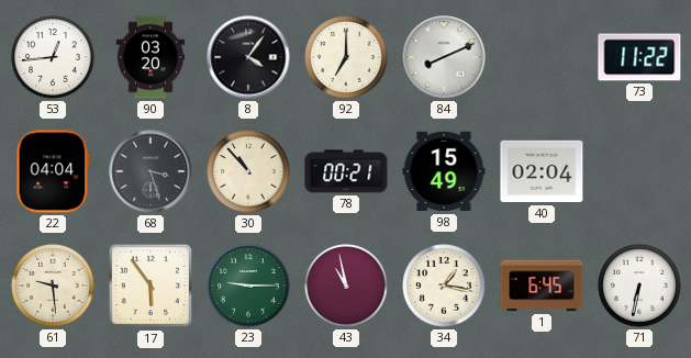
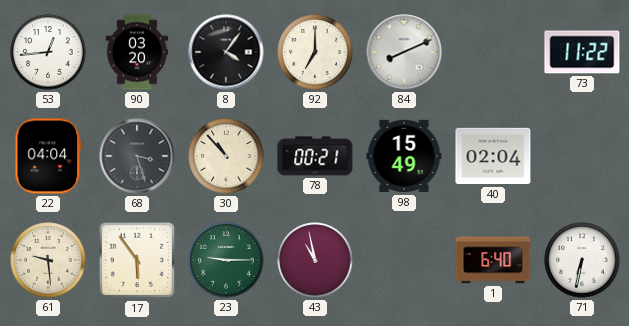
34: 1:17 -> none (444, 286)
1: 6:45 -> 6:40 (493, 260)
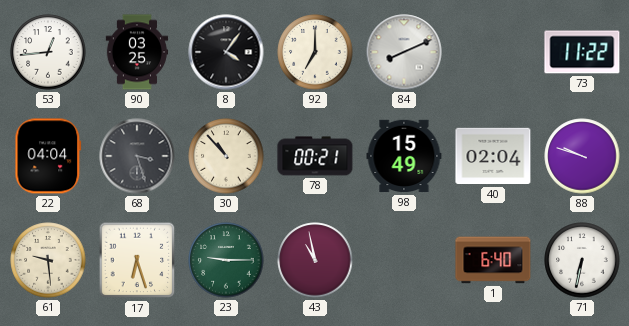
90: 03:20 -> 03:25 (137, 52)
88: none -> 9:48 (582, 156)
17: 5:54 -> 6:27 (137, 260)
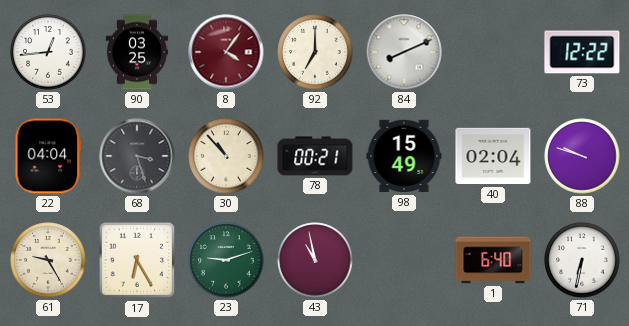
8 dial: black -> burgundy (226, 52)
73: 11:22 -> 12:22 (582, 52)
61: 9:29 -> 9:25 (48, 260)
17: 6:27 -> 6:25 (137, 260)
23: 9:15 -> 9:12 (226, 260)
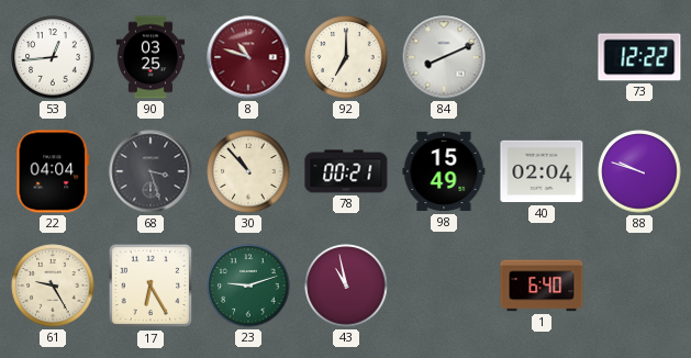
8: 4:06 -> 10:48 (248, 57)
71: 6:32 -> none (582, 260)
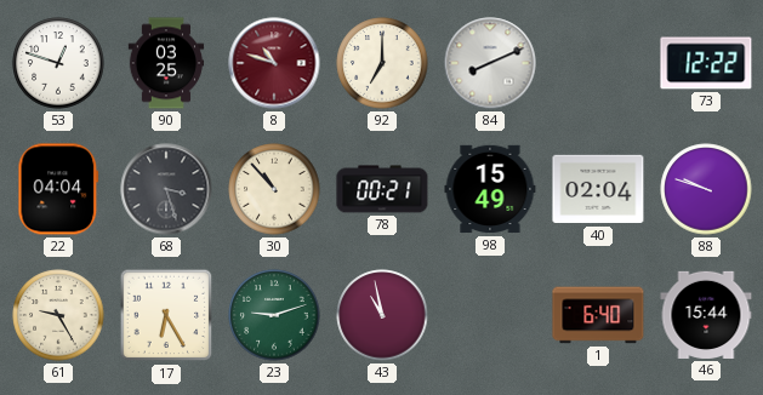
53: 12:44 -> 12:48 (58, 63)
46: none -> 15:44 (706, 315)
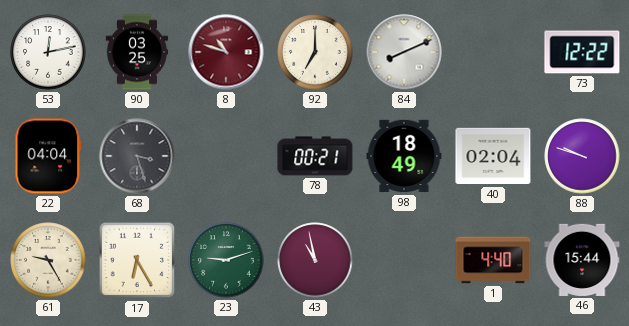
53: 12:48 -> 12:13 (48, 52)
30: 10:53 -> none (274, 189)
98: 15:49 -> 18:49 (404, 156)
1: 6:40 -> 4:40 (493, 260)
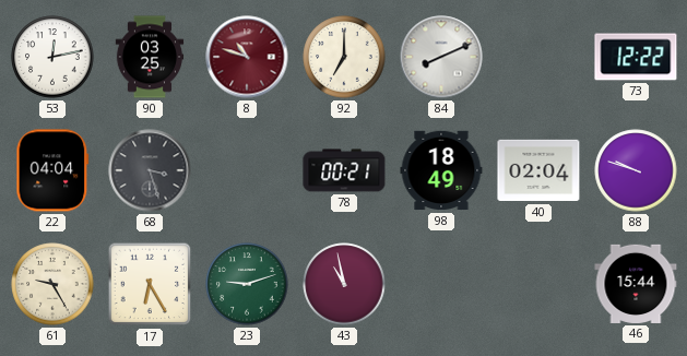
1: 4:40 -> none (493, 260)
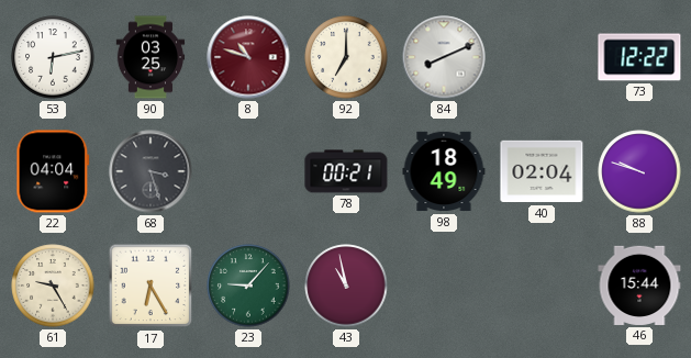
53: 12:13 -> 6:13 (53, 57)
23: 9:12 -> 9:07 (248, 286)
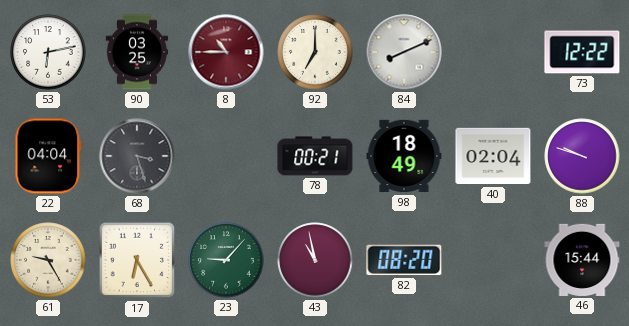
8: 10:48 -> 10:45 (226, 52)
82: none -> 08:20 (404, 260)
